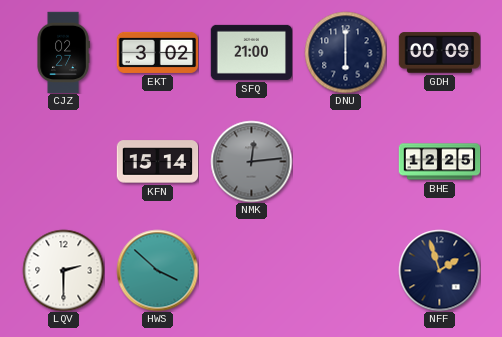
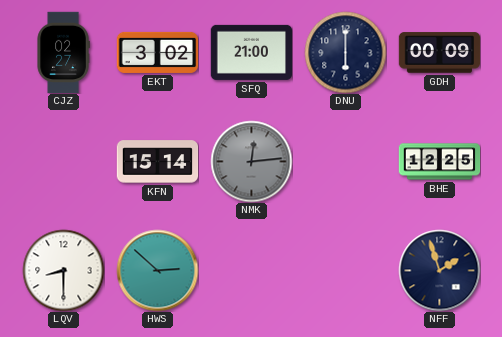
LQV: 2:30 -> 8:30 (63, 270)
HWS: 3:52 -> 2:52 (157, 270)
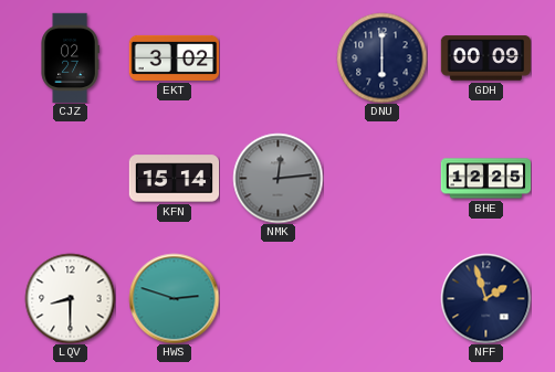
SFQ: 21:00 -> none (251, 52)
HWS: 2:52 -> 2:48 (174, 298)
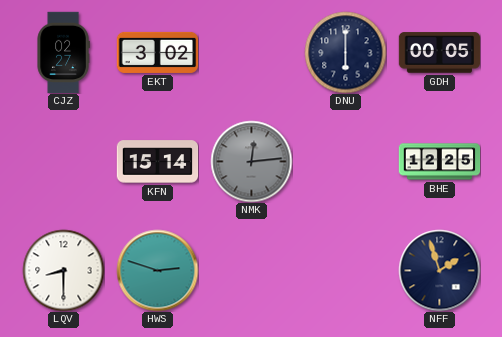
GDH: 00:09 -> 00:05 (439, 53)
